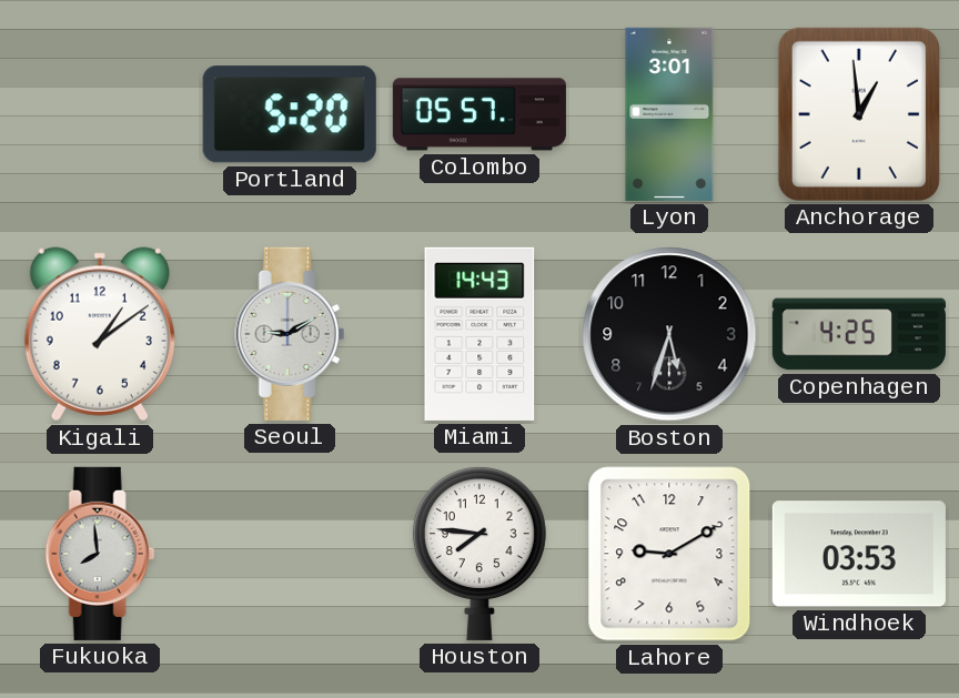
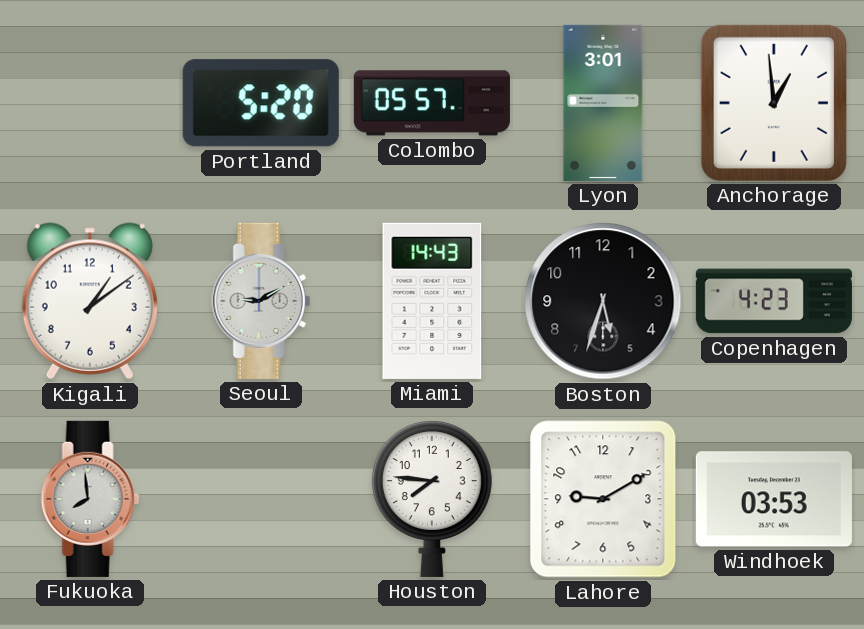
Copenhagen: 4:25 -> 4:23 (774, 301)
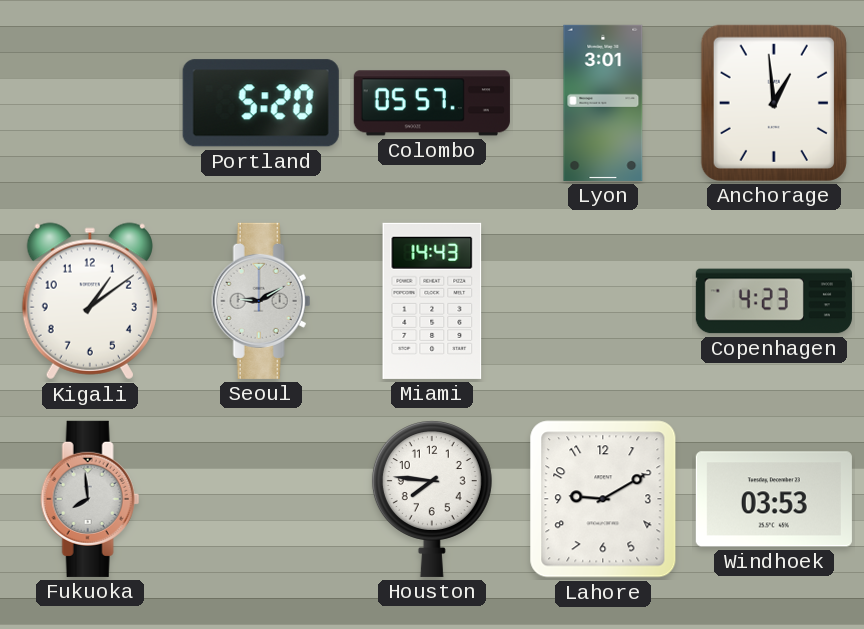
Boston: 5:33 -> none (603, 301)
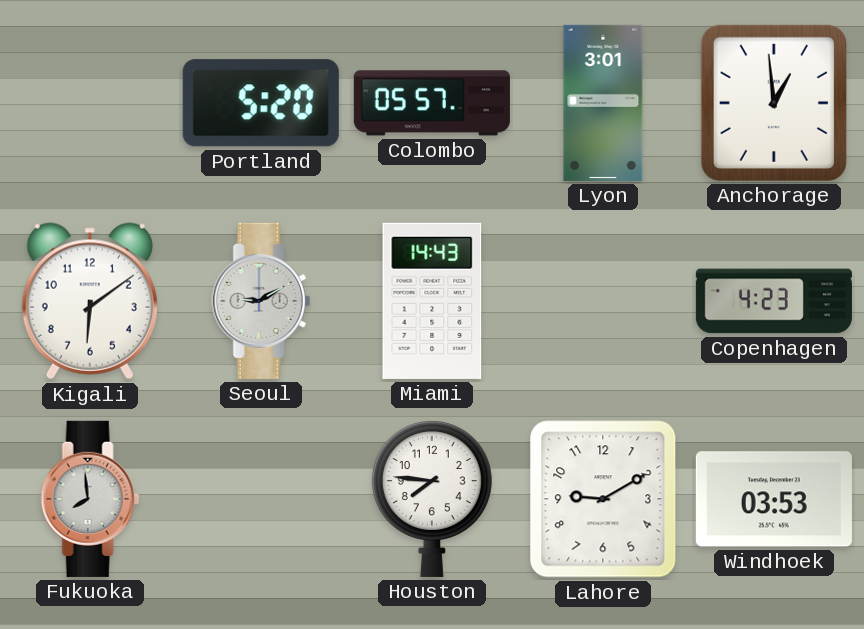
Kigali: 1:09 -> 6:09 (90, 301)
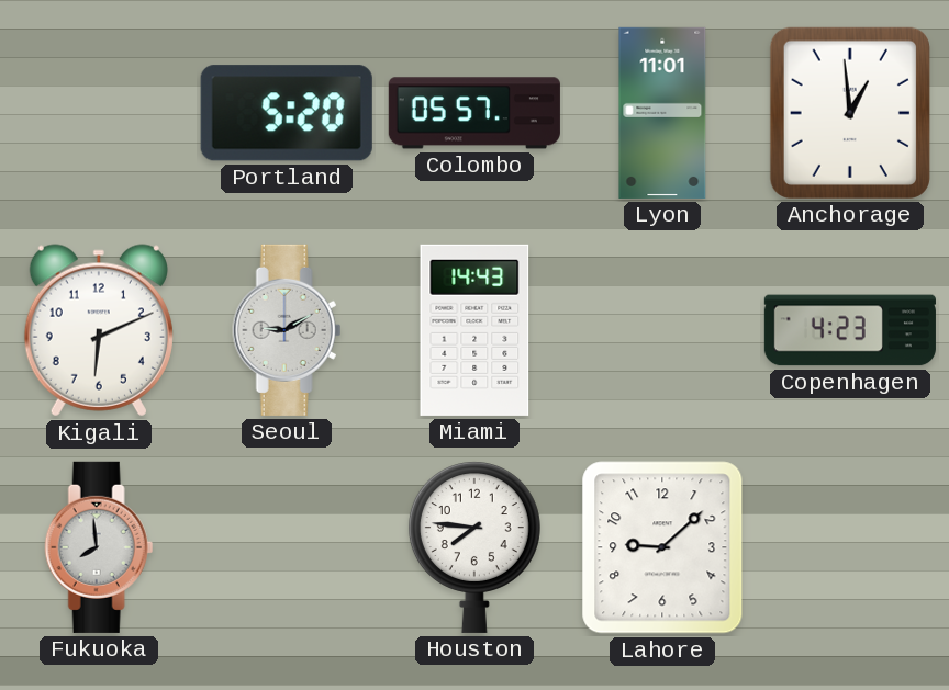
Lyon: 3:01 -> 11:01 (662, 113)
Kigali: 6:09 -> 6:11 (99, 330)
Lahore: 9:10 -> 9:08 (662, 547)
Windhoek: 03:53 -> none (774, 499)
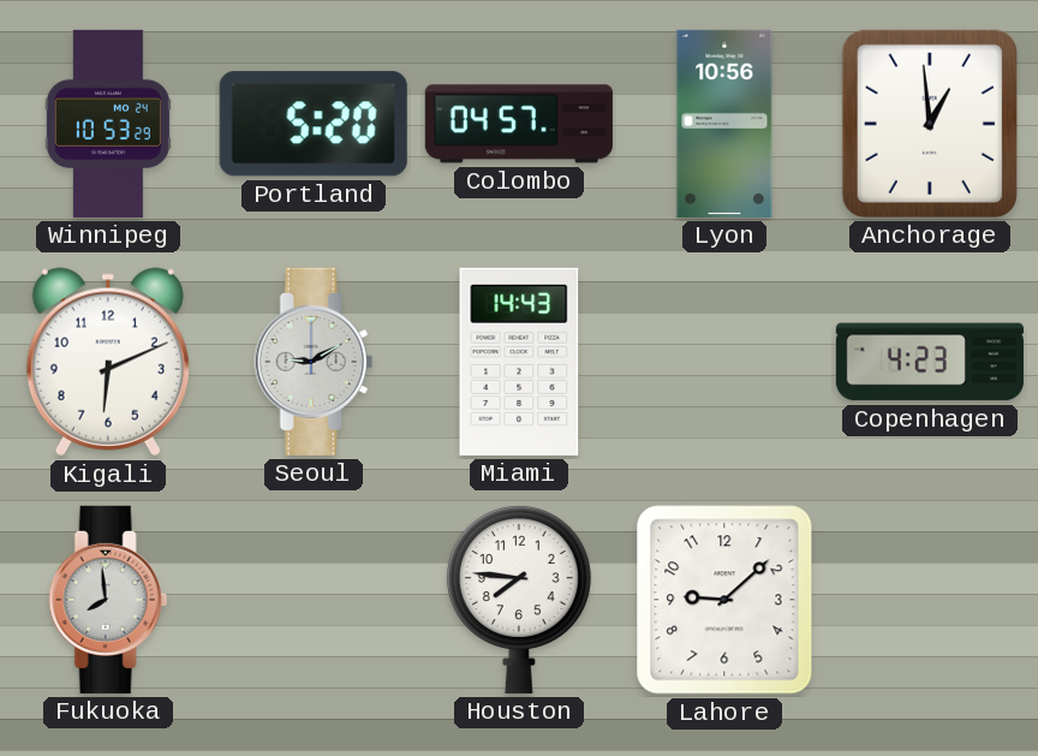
Winnipeg: none -> 10:53 (108, 124)
Colombo: 05:57 -> 04:57 (519, 124)
Lyon: 11:01 -> 10:56 (724, 124)
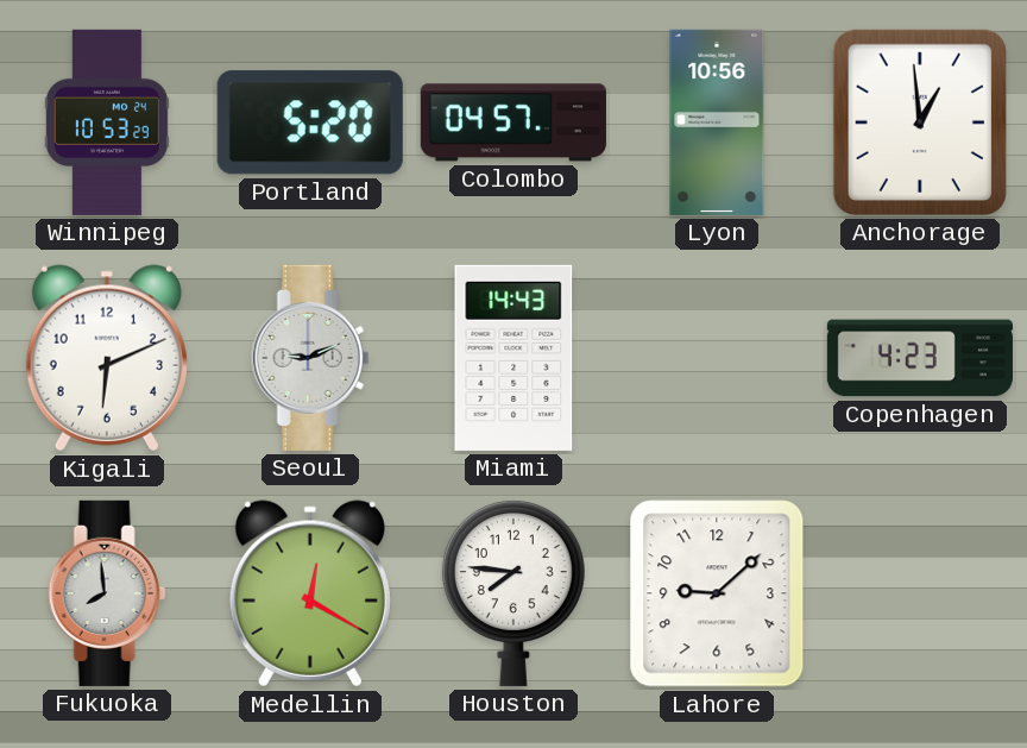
Seoul: 9:10 -> 9:11 (310, 358)
Medellin: none -> 12:20 (310, 593)
